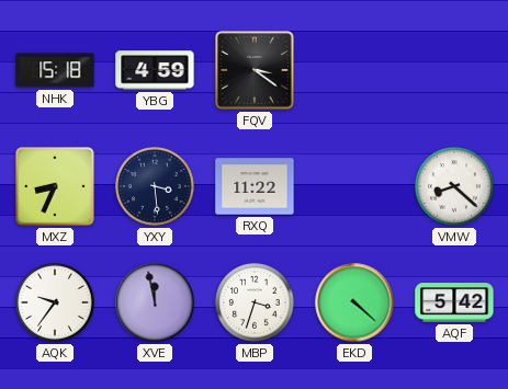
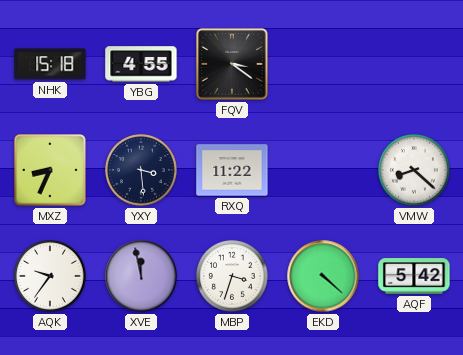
YBG: 4:59 -> 4:55 (141, 64)
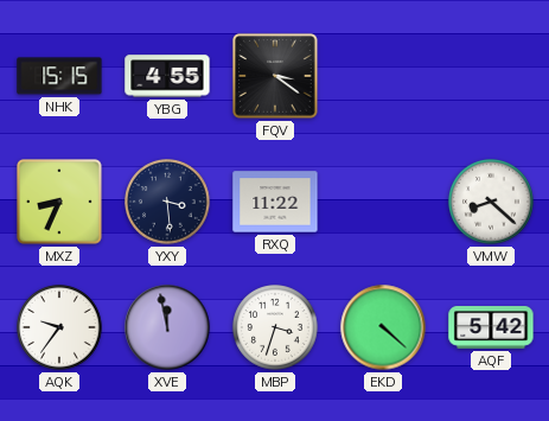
NHK: 15:18 -> 15:15 (59, 76)
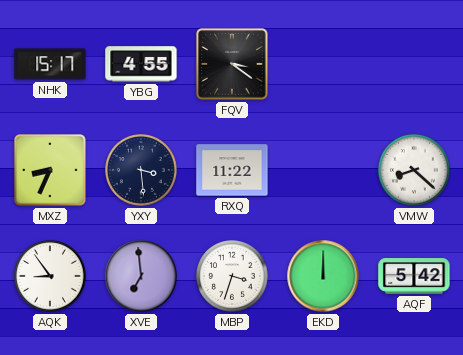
NHK: 15:15 -> 15:17 (50, 64)
AQK: 9:36 -> 8:54 (51, 277)
XVE: 11:58 -> 6:59 (141, 276)
EKD: 4:22 -> 12:00 (323, 276)
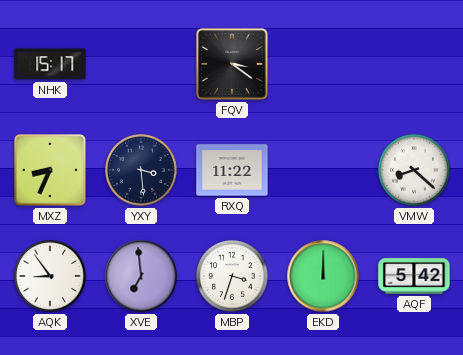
YBG: 4:55 -> none (141, 64)
